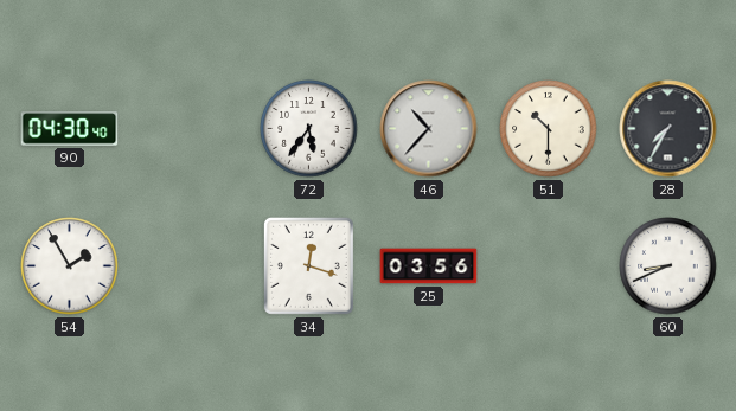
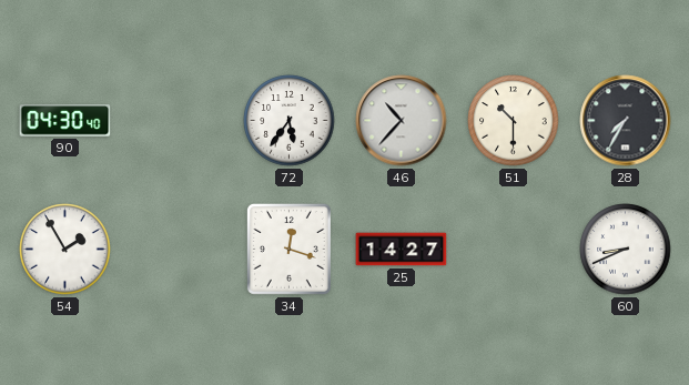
25: 03:56 -> 14:27 (402, 250)
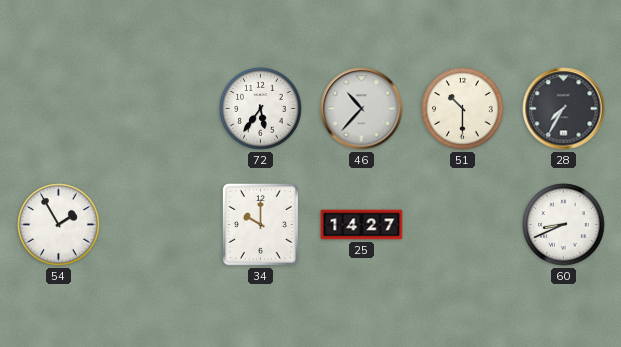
90: 04:30 -> none (65, 121)
34: 12:18 -> 10:00 (260, 224)
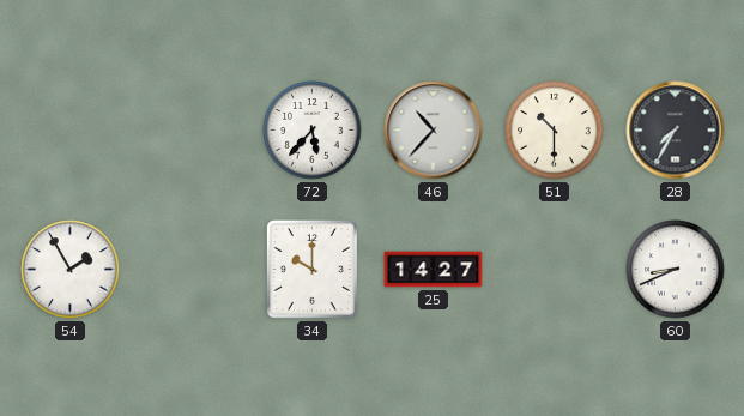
72: 5:36 -> 5:37 (313, 131)
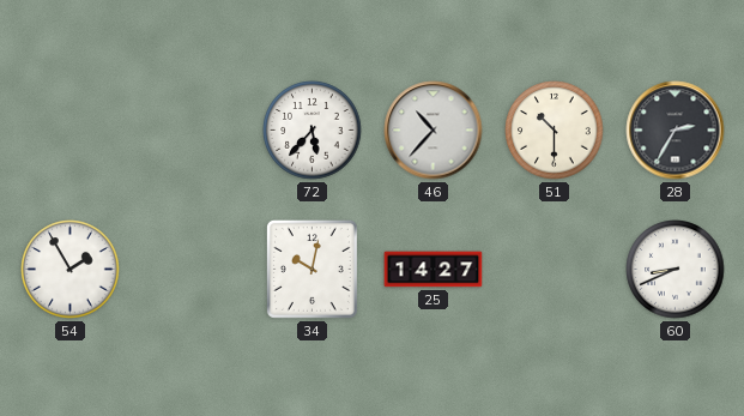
28: 7:35 -> 2:35 (676, 131)
34: 10:00 -> 10:02 (311, 269)
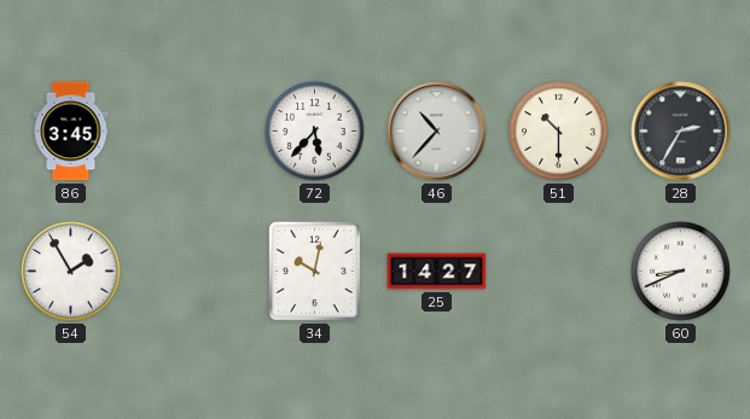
86: none -> 3:45 (71, 132)
